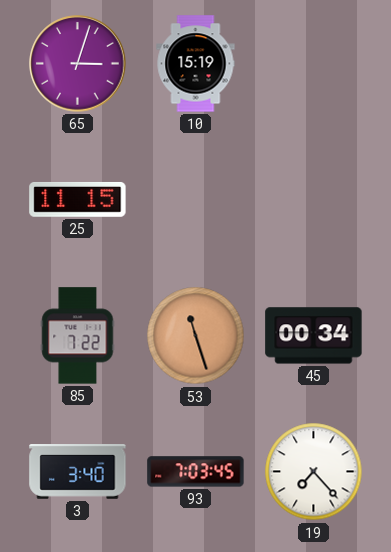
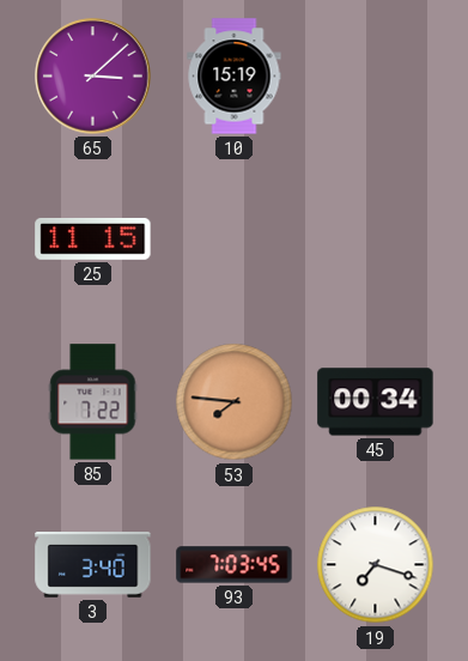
65: 3:03 -> 3:08 (93, 77)
53: 11:27 -> 7:46 (235, 402)
19: 7:23 -> 7:18 (376, 565)
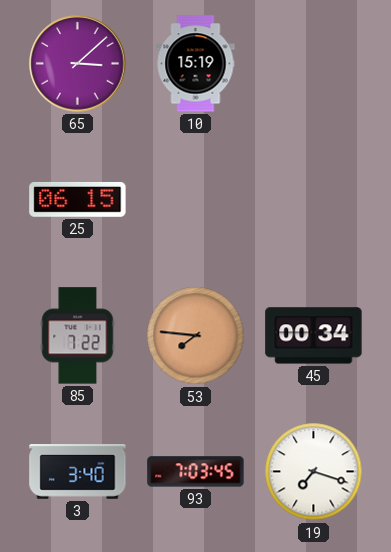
25: 11:15 -> 06:15 (78, 199)
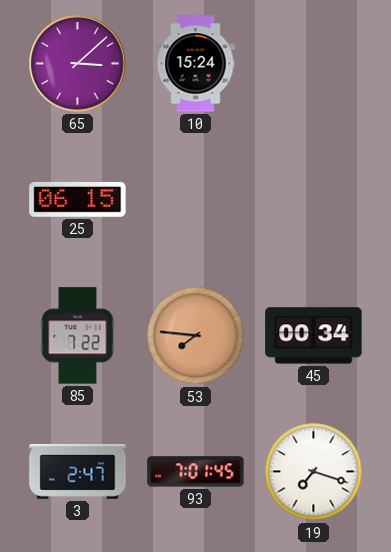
10: 15:19 -> 15:24 (196, 64)
3: 3:40 -> 2:47 (78, 472)
93: 7:03 -> 7:01 (196, 472)
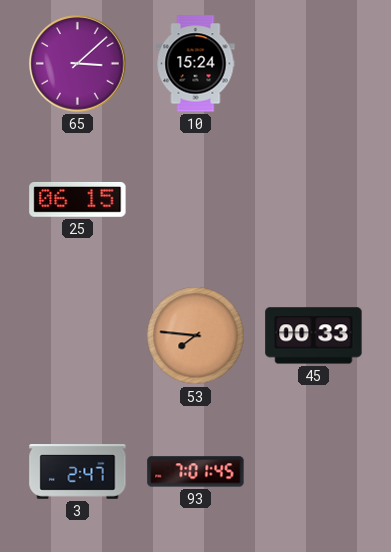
85: 7:22 -> none (78, 336)
45: 00:34 -> 00:33 (314, 336)
19: 7:18 -> none (314, 472)
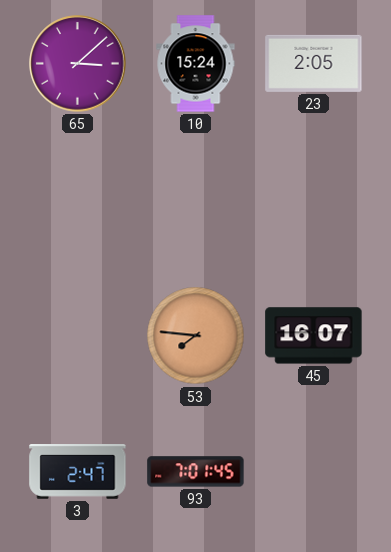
23: none -> 2:05 (314, 63)
25: 06:15 -> none (78, 199)
45: 00:33 -> 16:07 (314, 336)
